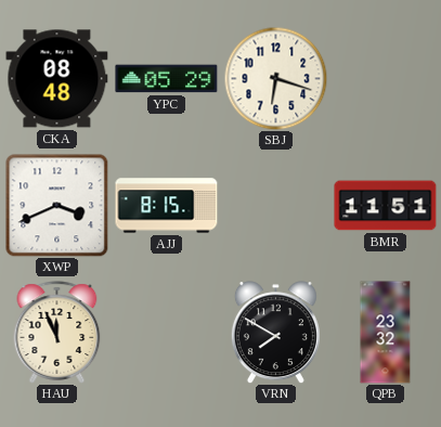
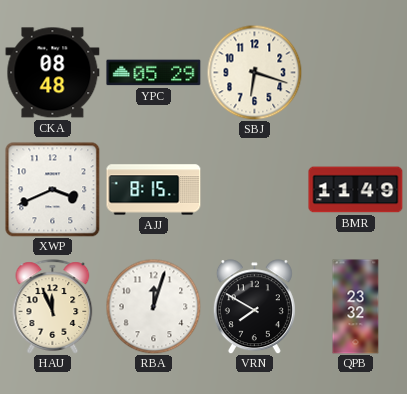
BMR: 11:51 -> 11:49 (356, 190)
RBA: none -> 12:03 (153, 306)
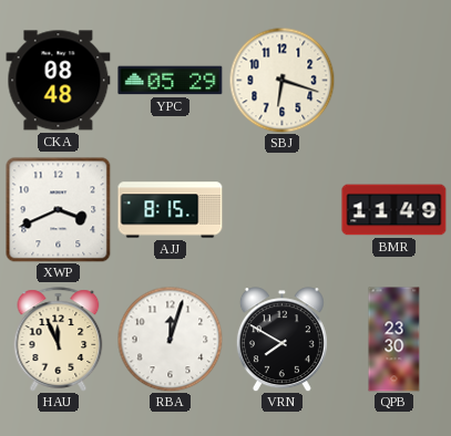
QPB: 23:32 -> 23:30 (394, 340)
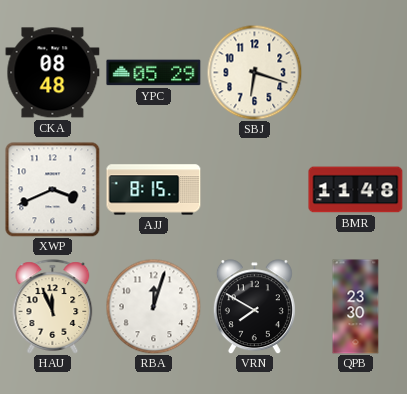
BMR: 11:49 -> 11:48 (356, 190)
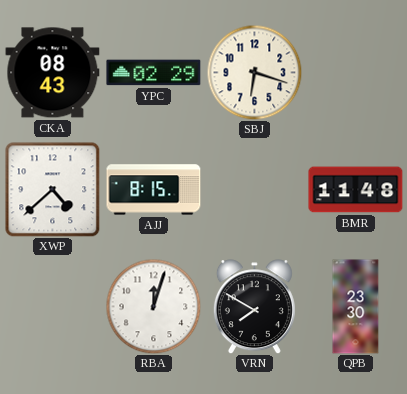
CKA: 08:48 -> 08:43 (53, 73)
YPC: 05:29 -> 02:29 (154, 73)
XWP: 3:41 -> 4:38 (52, 189)
HAU: 11:56 -> none (53, 307)
